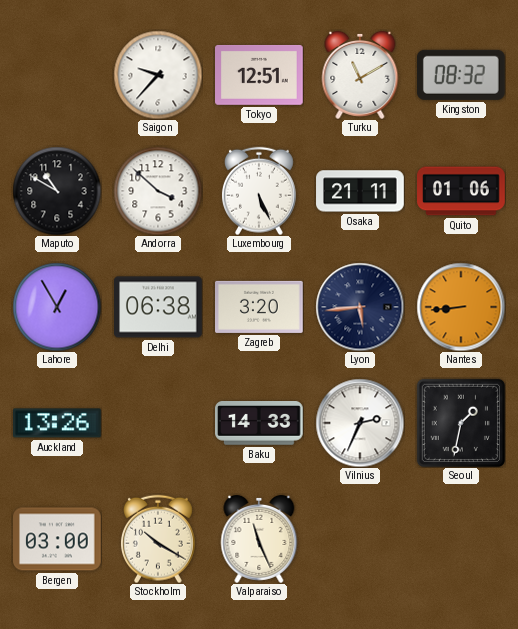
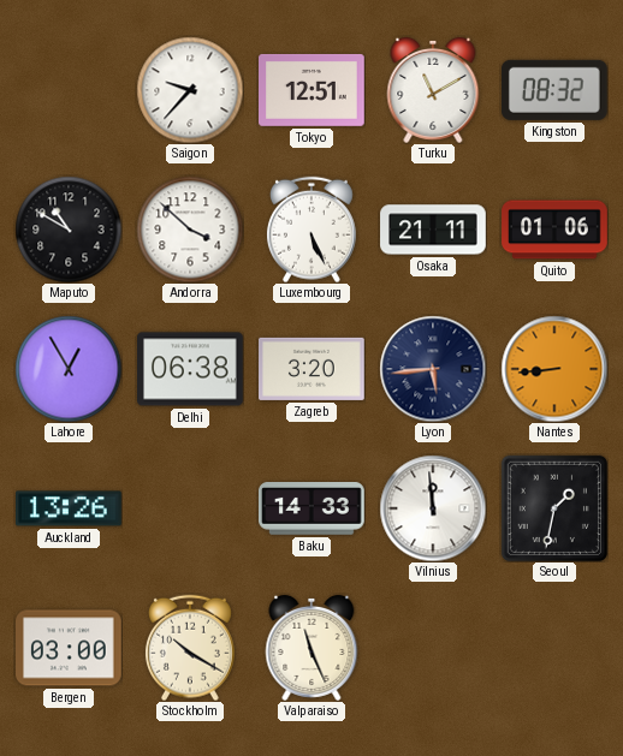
Vilnius: 2:34 -> 11:59 (433, 508)
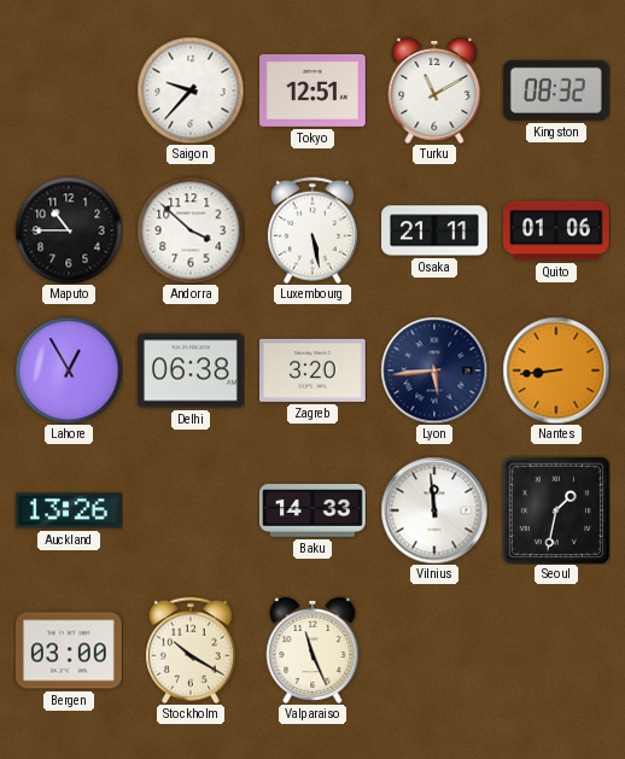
Maputo: 10:50 -> 10:45 (69, 230)
Luxembourg: 5:26 -> 5:28 (312, 230)
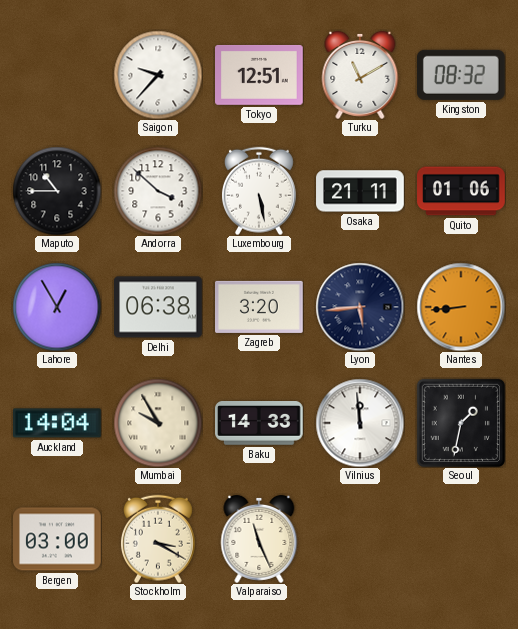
Auckland: 13:26 -> 14:04 (58, 423)
Mumbai: none -> 9:55 (158, 423)
Stockholm: 10:20 -> 3:20 (158, 539)
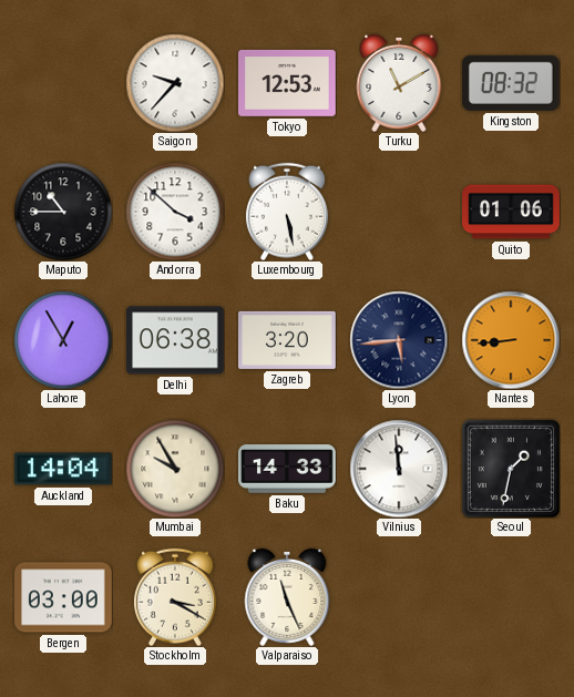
Tokyo: 12:51 -> 12:53 (288, 83)
Osaka: 21:11 -> none (360, 191)
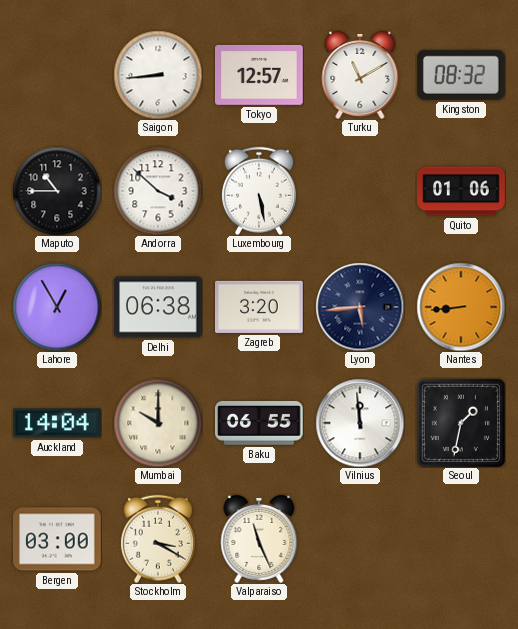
Saigon: 9:37 -> 8:44 (158, 75)
Tokyo: 12:53 -> 12:57 (260, 75)
Mumbai: 9:55 -> 10:00 (158, 423)
Baku: 14:33 -> 06:55 (260, 424)
